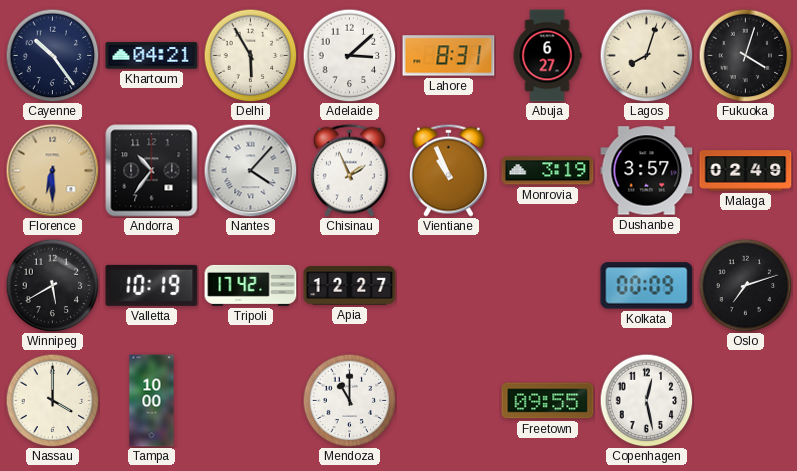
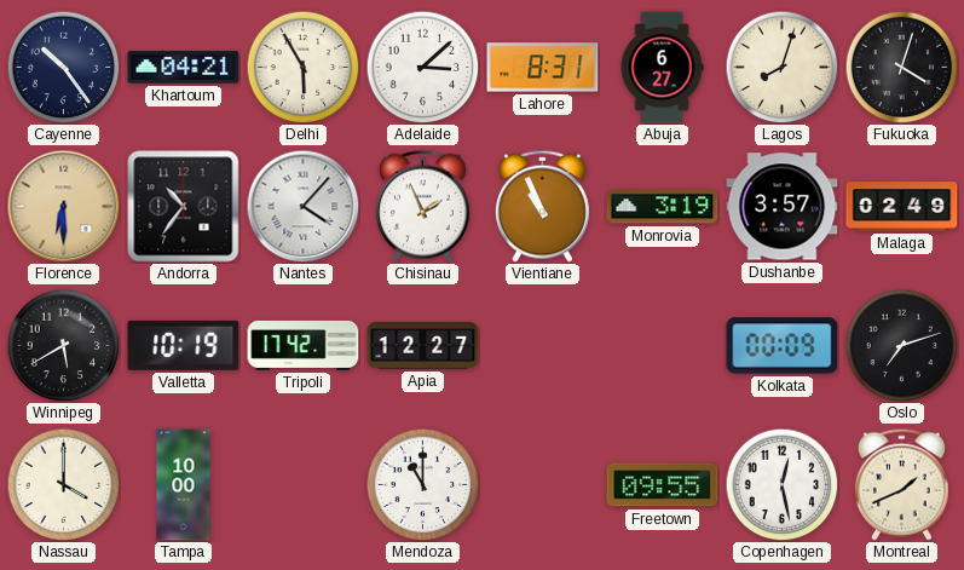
Montreal: none -> 1:41 (901, 484)
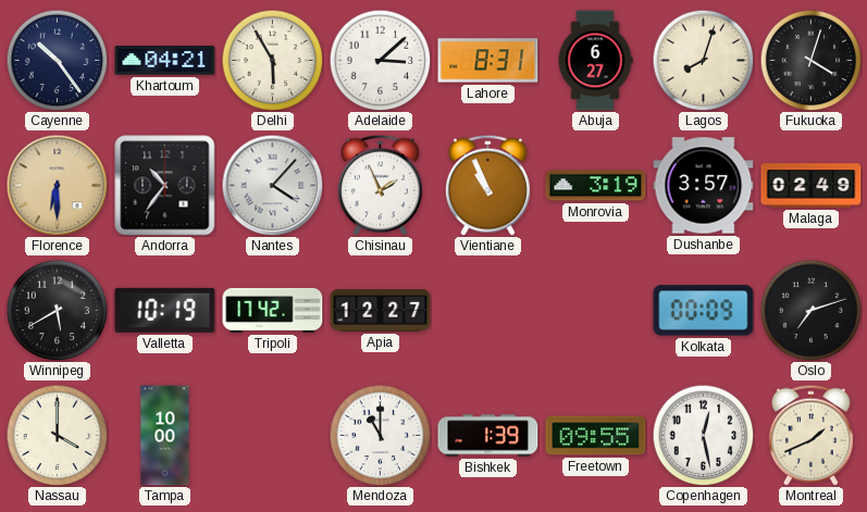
Bishkek: none -> 1:39 (488, 436)
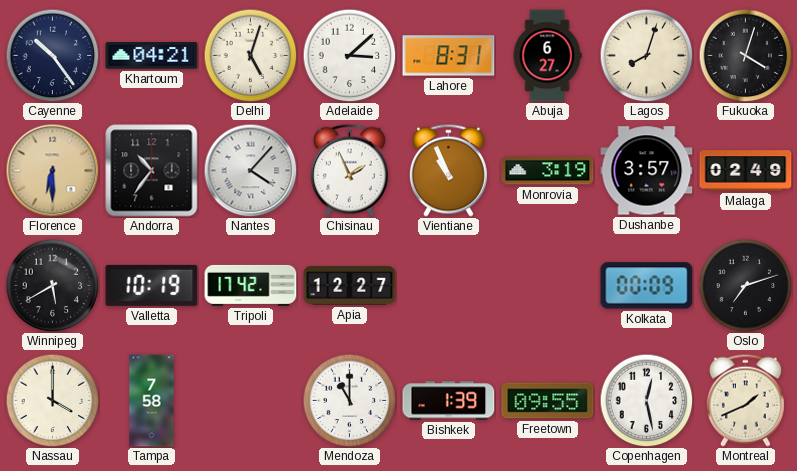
Delhi: 5:55 -> 5:03 (250, 55)
Tampa: 10:00 -> 7:58 (152, 401)
